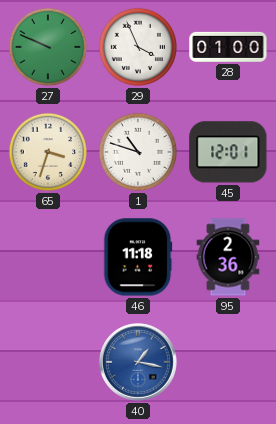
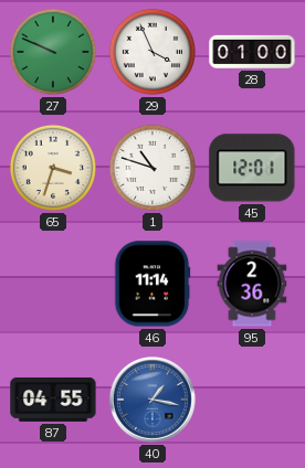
46: 11:18 -> 11:14 (152, 284)
87: none -> 04:55 (53, 400)
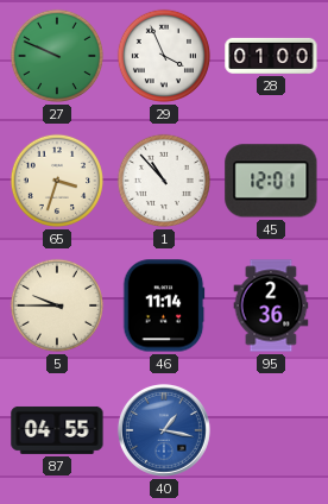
1: 10:48 -> 10:53 (164, 181)
5: none -> 9:45 (57, 305)
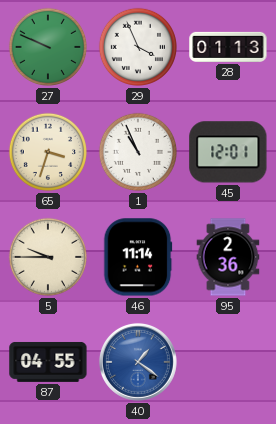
28: 01:00 -> 01:13 (228, 47)
1: 10:53 -> 10:56 (138, 152)
40: 1:17 -> 1:21 (138, 362)
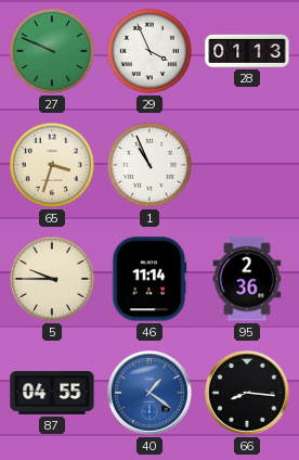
45: 12:01 -> none (228, 152)
66: none -> 8:16 (247, 393)
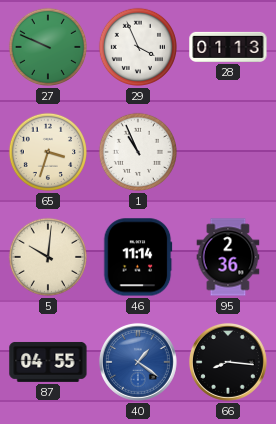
5: 9:45 -> 10:01 (48, 257)
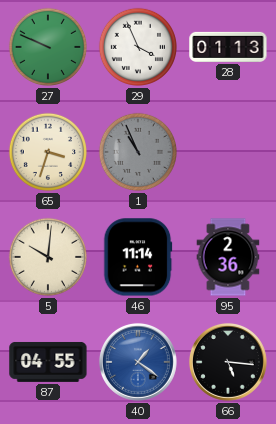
1 dial: white -> grey (138, 152)
66: 8:16 -> 5:16 (228, 362)
